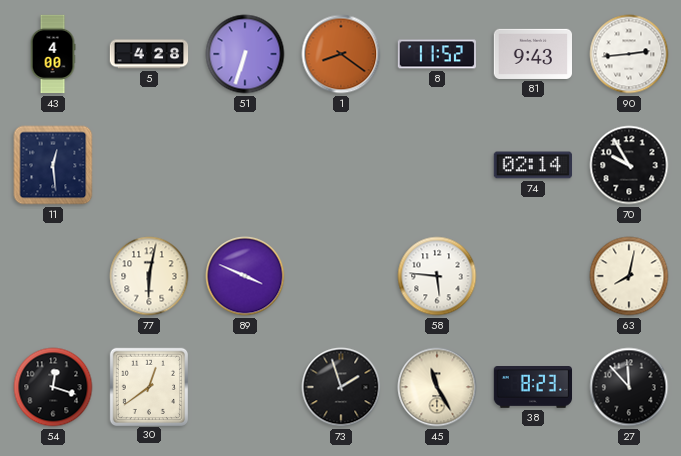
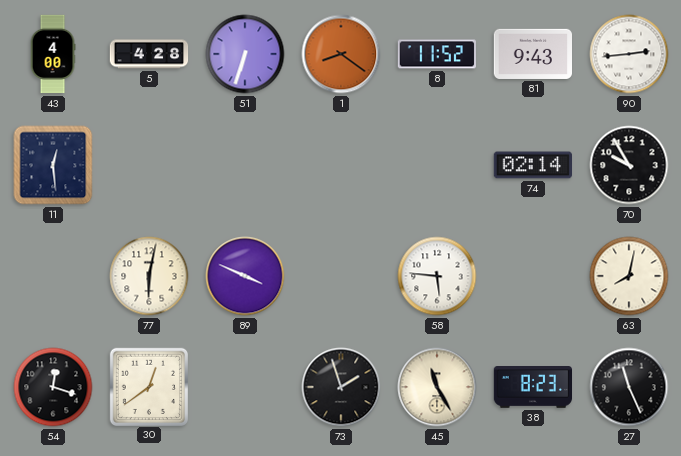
27: 11:53 -> 11:26 (629, 387)
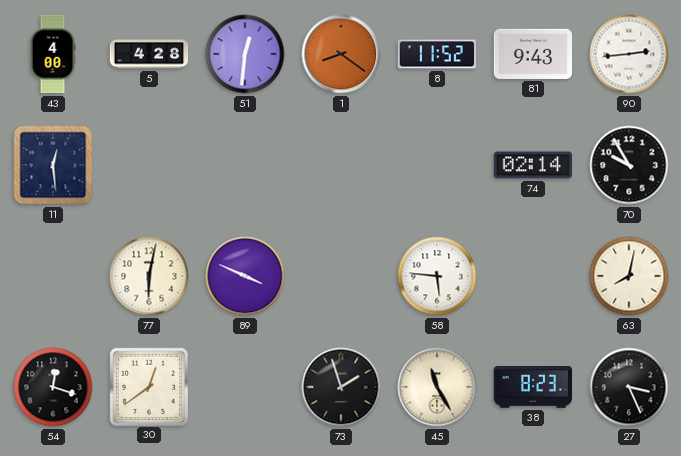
51: 6:33 -> 12:31 (245, 54)
27: 11:26 -> 3:26 (629, 387)
